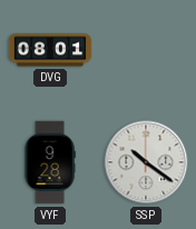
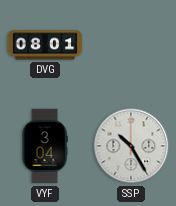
VYF: 9:28 -> 3:04 (45, 146)
SSP: 10:21 -> 10:25 (131, 146)
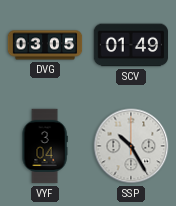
DVG: 08:01 -> 03:05 (45, 45)
SCV: none -> 01:49 (131, 45)
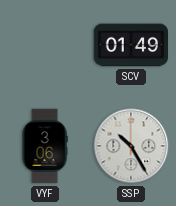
DVG: 03:05 -> none (45, 45)
VYF: 3:04 -> 3:06 (45, 146)
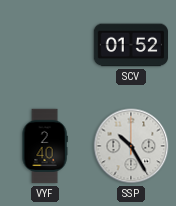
SCV: 01:49 -> 01:52 (131, 45)
VYF: 3:06 -> 2:40 (45, 146)
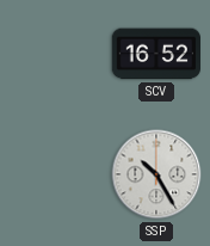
SCV: 01:52 -> 16:52 (156, 54)
VYF: 2:40 -> none (45, 146)
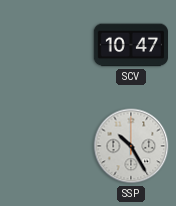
SCV: 16:52 -> 10:47 (131, 45)
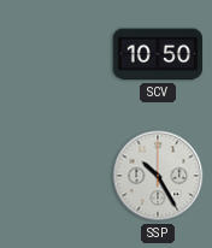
SCV: 10:47 -> 10:50 (158, 54)
